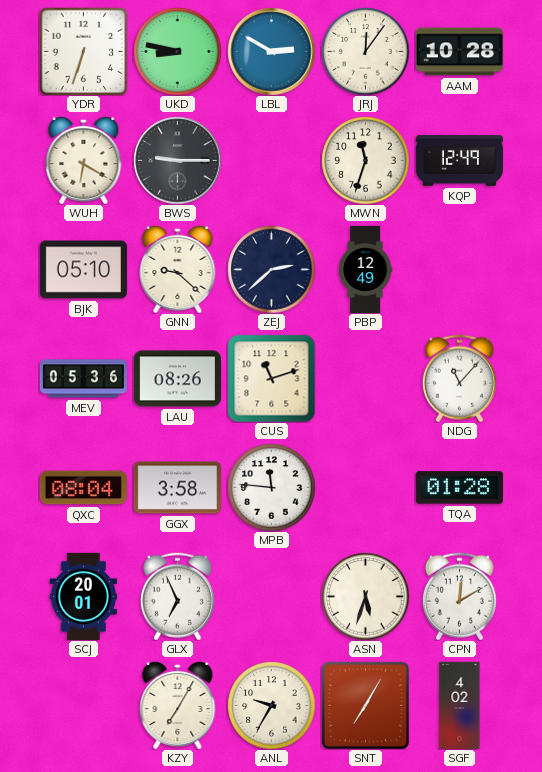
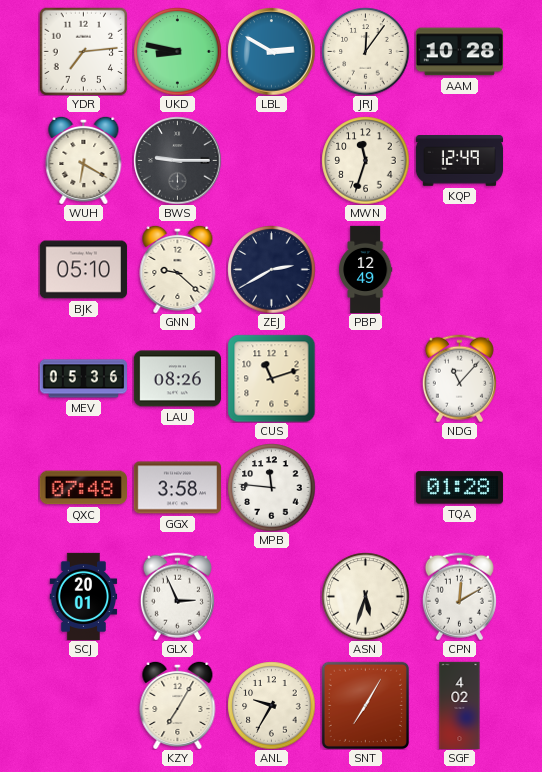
YDR: 6:33 -> 7:14 (83, 51)
ZEJ: 2:38 -> 2:40 (271, 269)
QXC: 08:04 -> 07:48 (83, 488)
GLX: 6:56 -> 2:56 (177, 596)
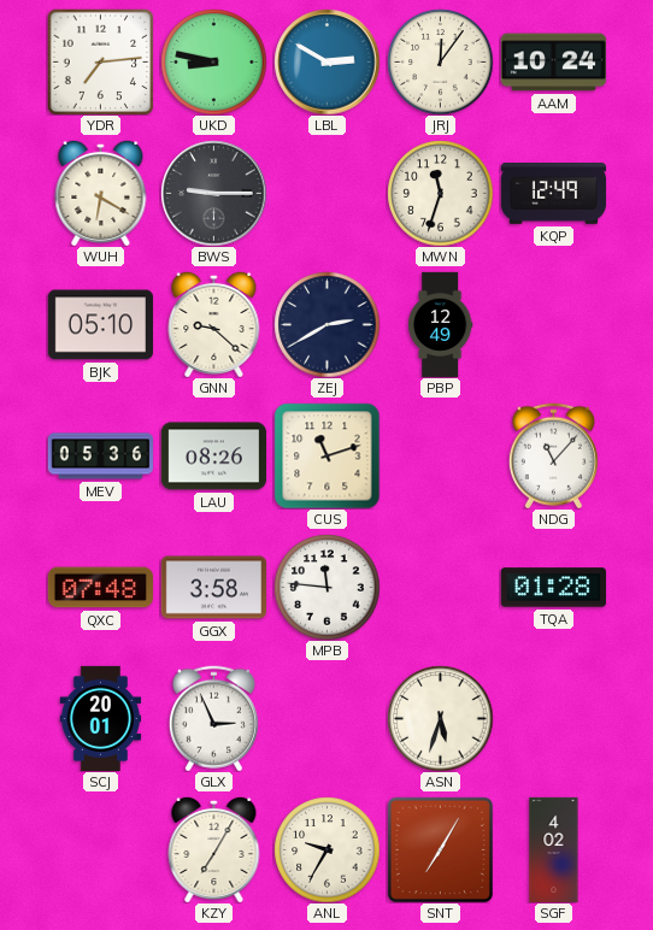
AAM: 10:28 -> 10:24 (553, 63)
CPN: 12:10 -> none (459, 596)
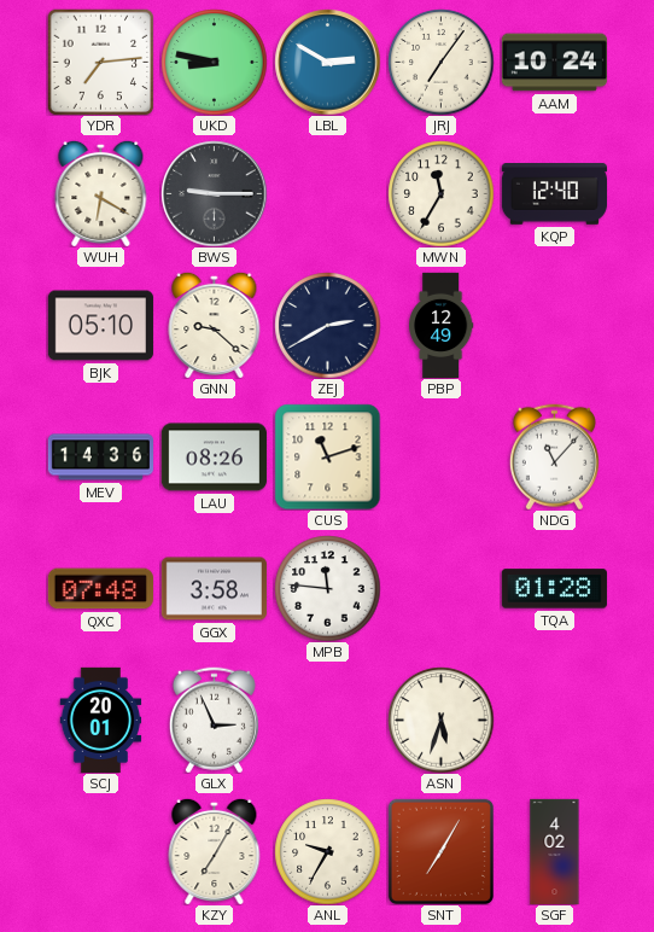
JRJ: 12:06 -> 7:06 (440, 62)
MWN: 11:33 -> 11:35 (440, 193)
KQP: 12:49 -> 12:40 (554, 194)
MEV: 05:36 -> 14:36 (100, 458)
